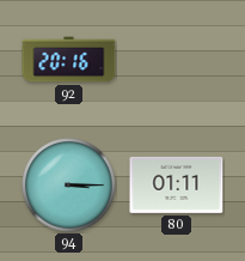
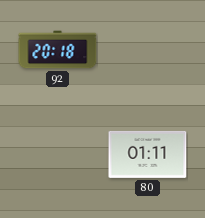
92: 20:16 -> 20:18 (58, 50)
94: 3:15 -> none (69, 186)
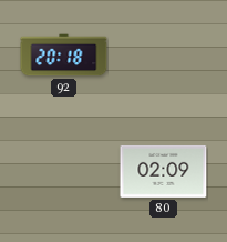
80: 01:11 -> 02:09 (164, 171)
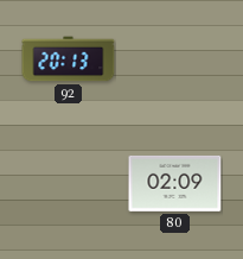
92: 20:18 -> 20:13 (69, 59)
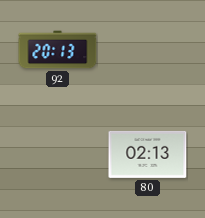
80: 02:09 -> 02:13 (148, 154)
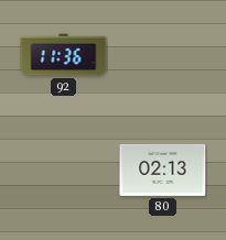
92: 20:13 -> 11:36 (64, 55)
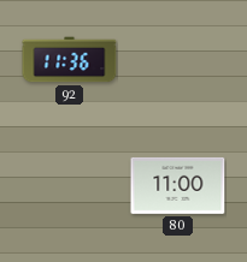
80: 02:13 -> 11:00 (178, 185)
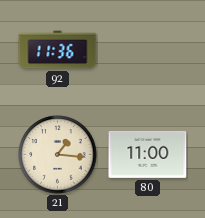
21: none -> 1:16 (58, 155)
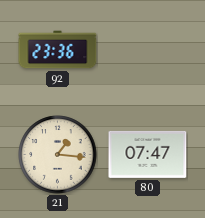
92: 11:36 -> 23:36 (58, 50)
80: 11:00 -> 07:47 (148, 154)
